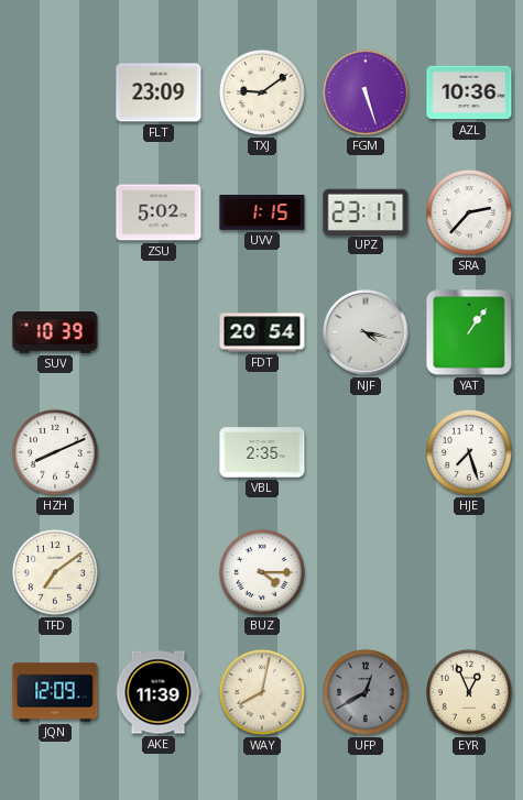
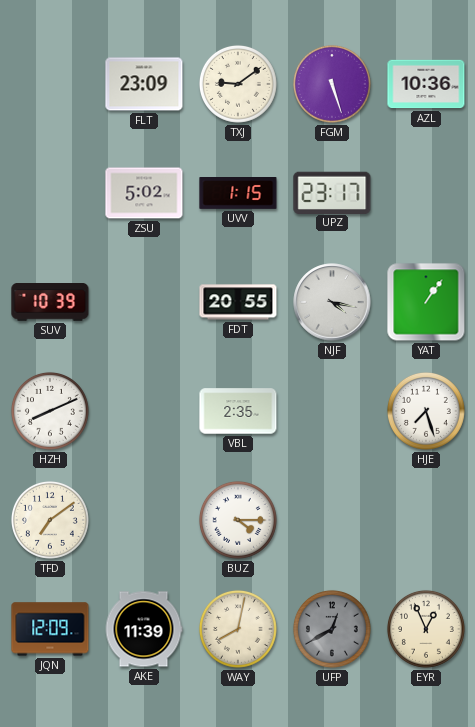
SRA: 2:37 -> none (469, 212)
FDT: 20:54 -> 20:55 (238, 302)
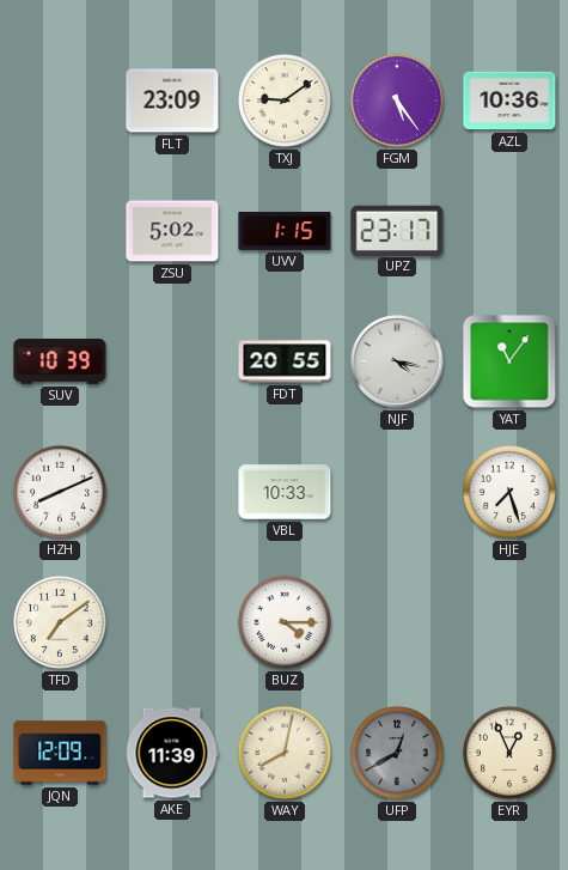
FGM: 5:27 -> 5:24 (397, 101)
YAT: 1:06 -> 11:06 (509, 361)
VBL: 2:35 -> 10:33 (285, 492)
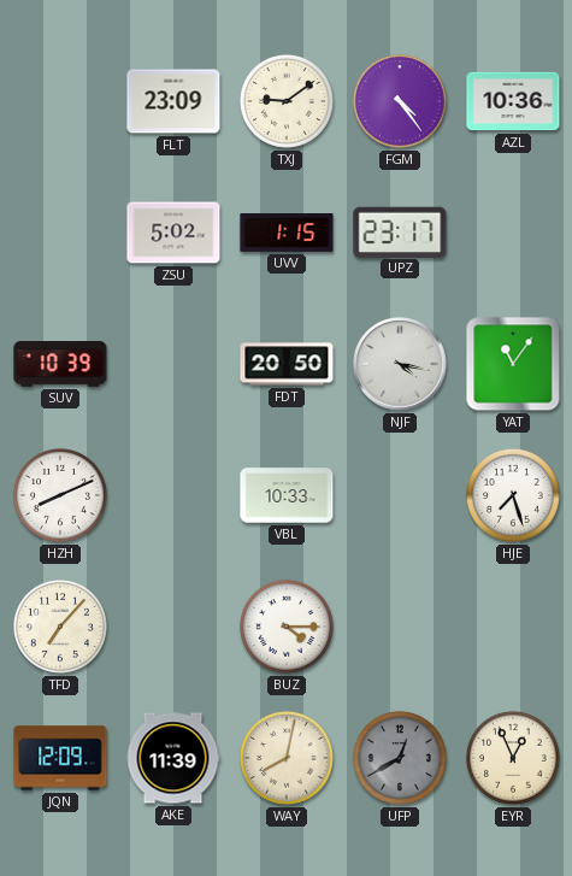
FGM: 5:24 -> 4:24 (400, 101)
FDT: 20:55 -> 20:50 (287, 364)
TFD: 7:09 -> 7:07 (60, 627)
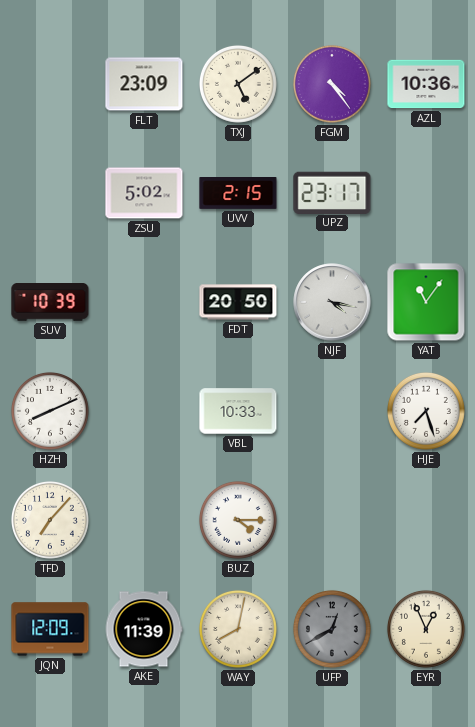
TXJ: 9:09 -> 5:09 (238, 84)
UVV: 1:15 -> 2:15 (238, 194)
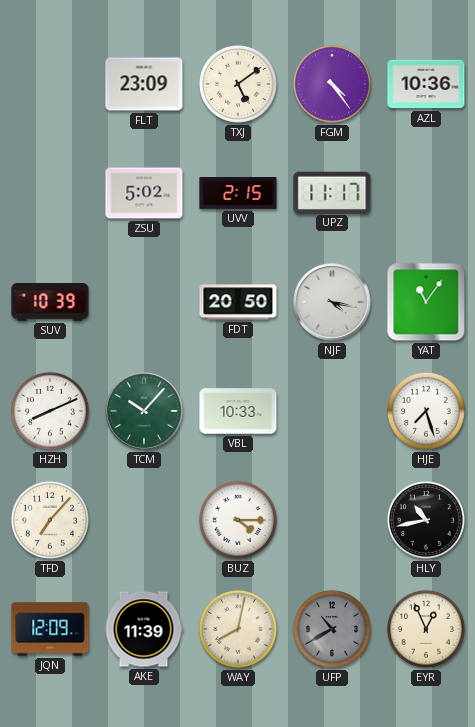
UPZ: 23:17 -> 11:17 (332, 192)
TCM: none -> 10:07 (144, 411)
HLY: none -> 10:43 (426, 520)
UFP: 12:40 -> 10:40 (332, 629)
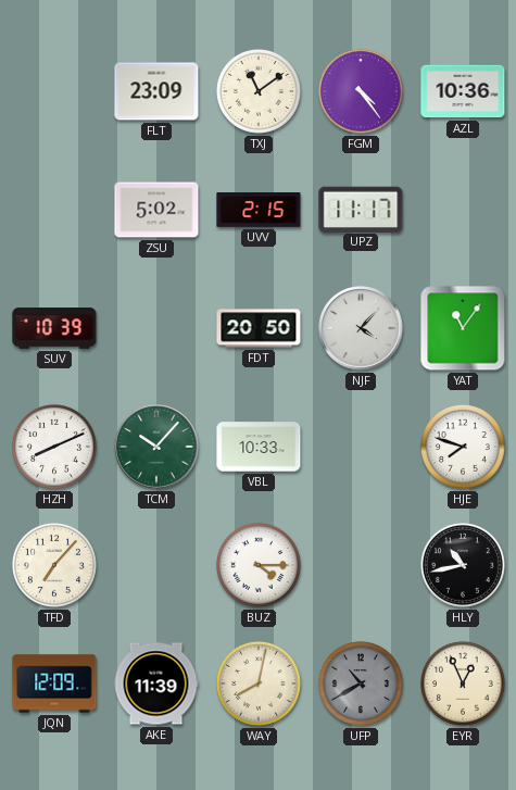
TXJ: 5:09 -> 11:09 (259, 91)
NJF: 4:17 -> 4:07 (361, 328)
HJE: 7:27 -> 7:48 (463, 447)
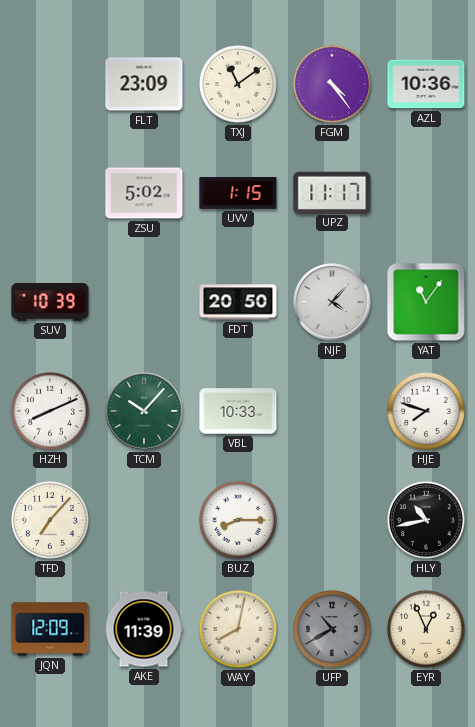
UVV: 2:15 -> 1:15 (238, 194)
BUZ: 4:15 -> 8:15 (238, 520)
